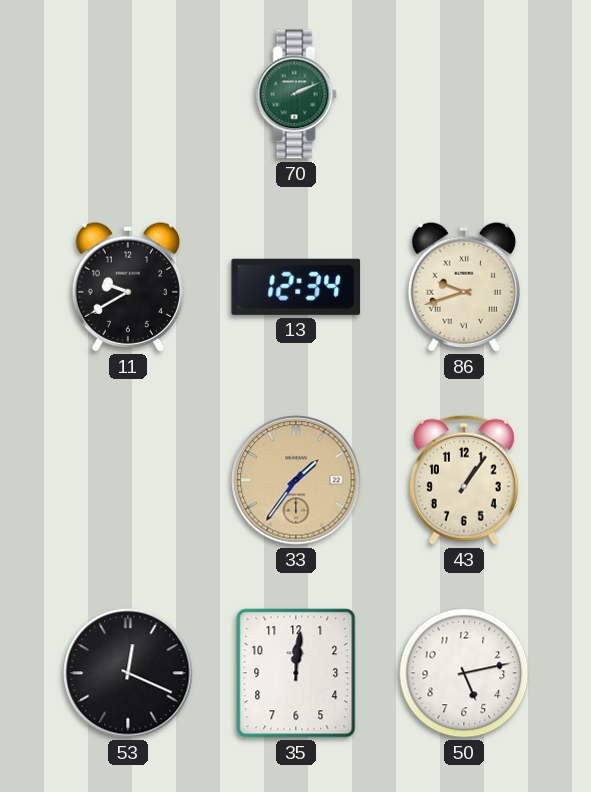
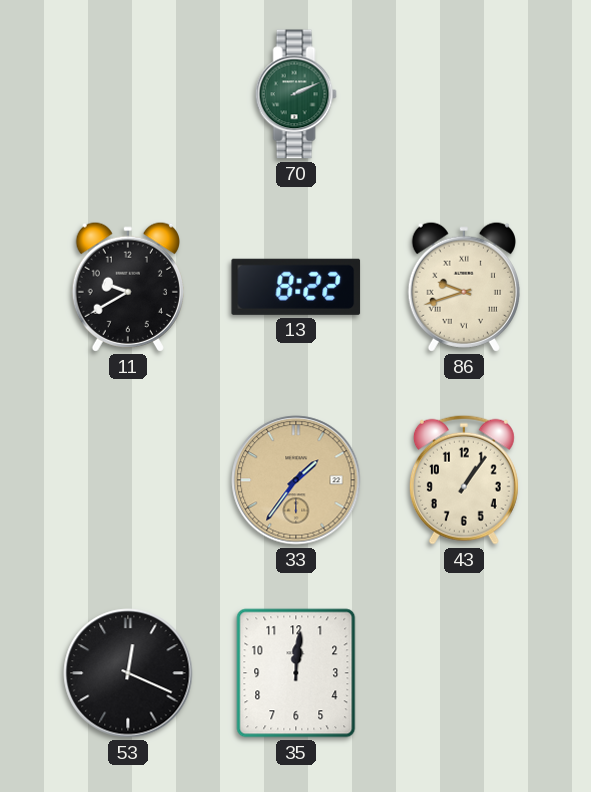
13: 12:34 -> 8:22 (296, 287)
50: 5:13 -> none (464, 673)
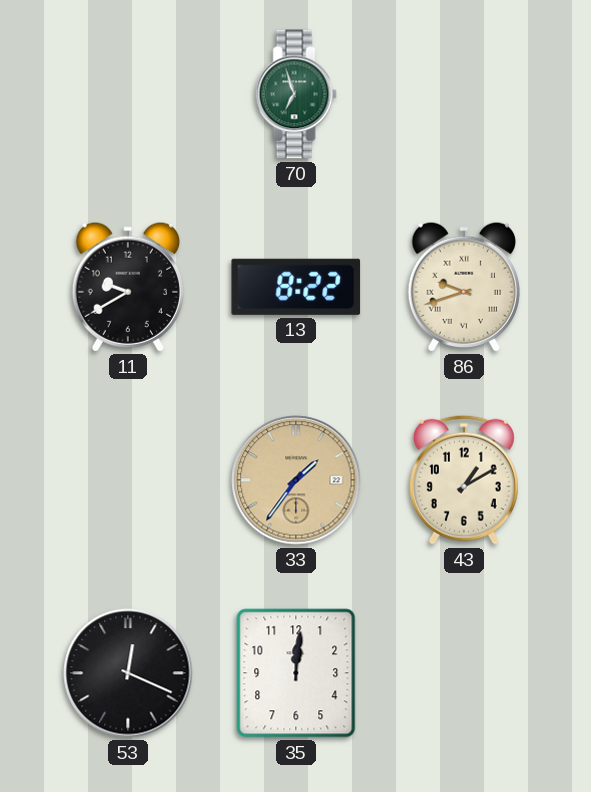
70: 2:11 -> 6:57 (296, 94)
43: 1:06 -> 1:10 (464, 480)
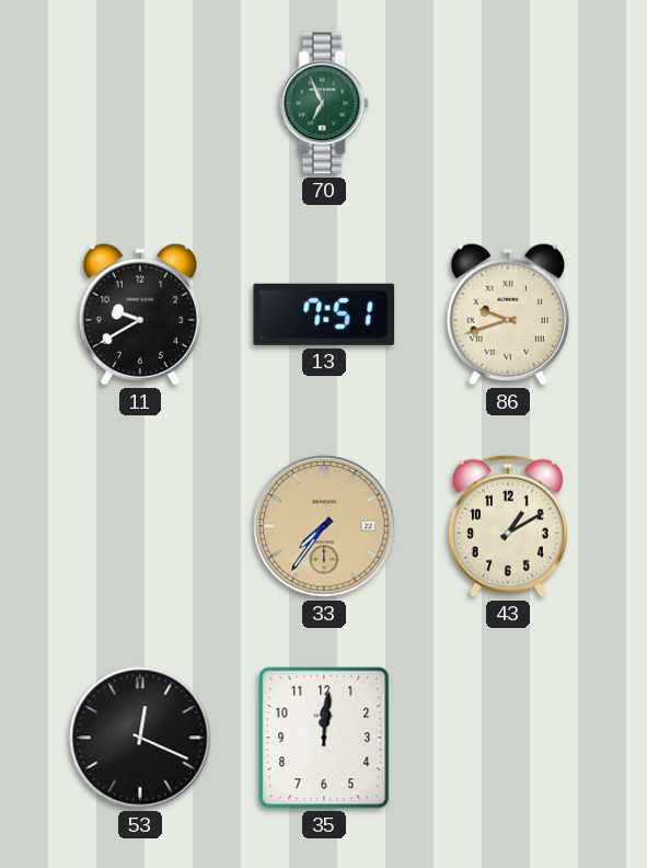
70: 6:57 -> 6:56 (324, 103)
13: 8:22 -> 7:51 (324, 315)
33: 1:36 -> 7:36 (324, 526)
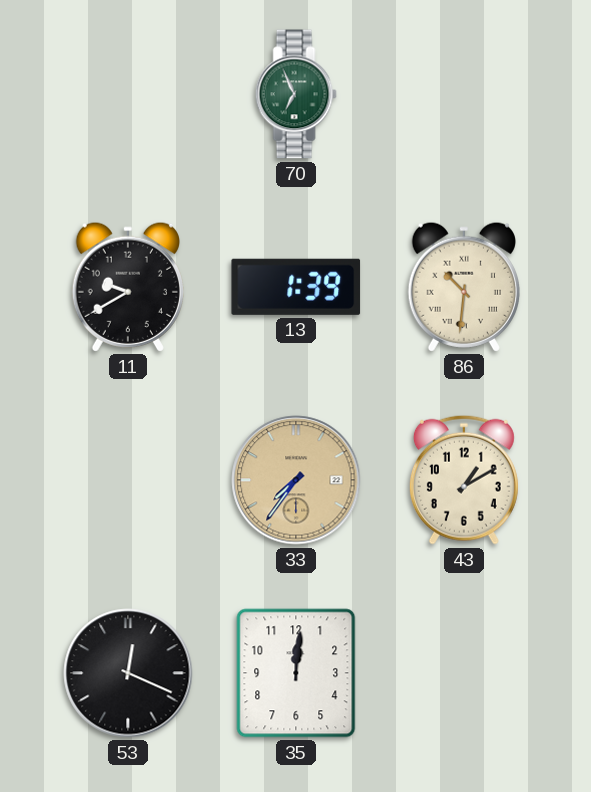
13: 7:51 -> 1:39 (296, 287)
86: 9:42 -> 10:31 (464, 287)
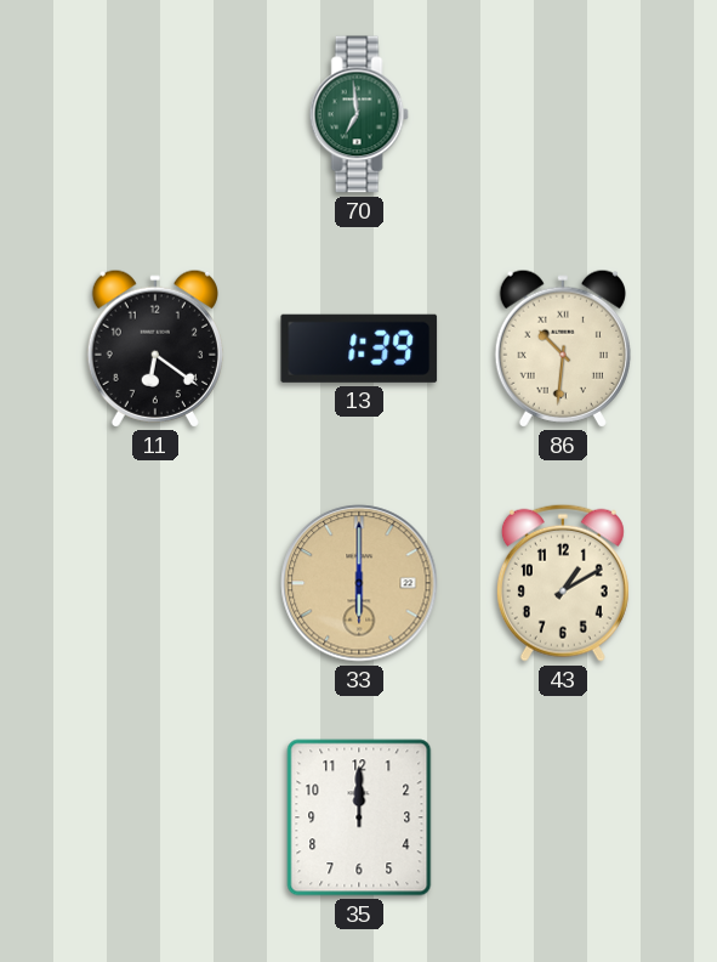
70: 6:56 -> 6:59 (359, 114)
11: 9:40 -> 6:21 (155, 349)
33: 7:36 -> 6:00 (359, 583)
53: 12:19 -> none (128, 673)
35: 12:01 -> 12:00 (359, 817)
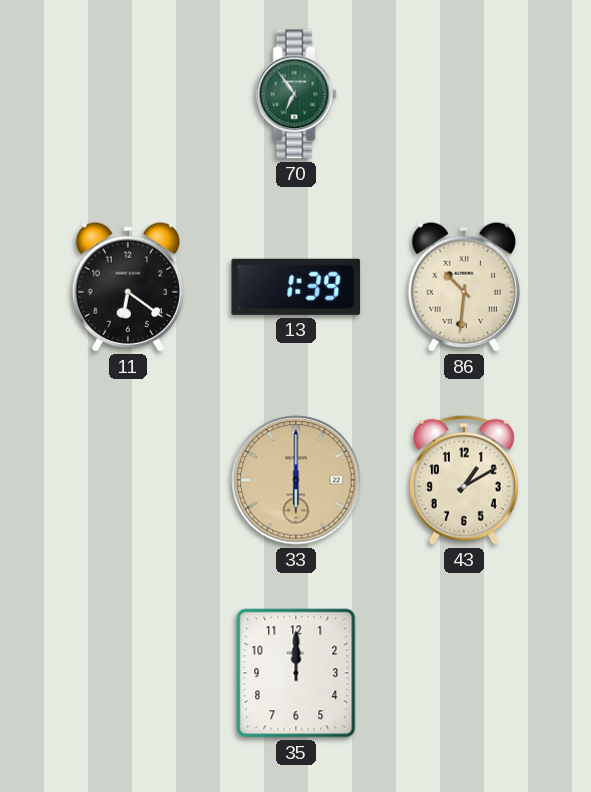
70: 6:59 -> 6:54 (296, 94)
